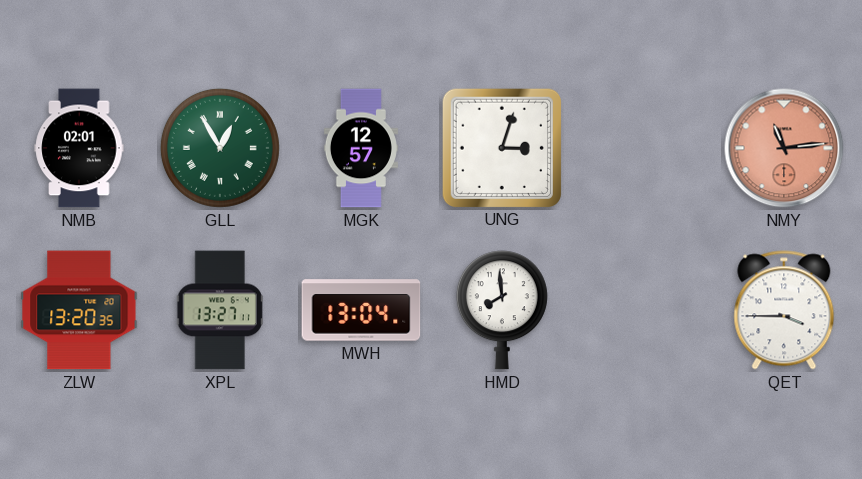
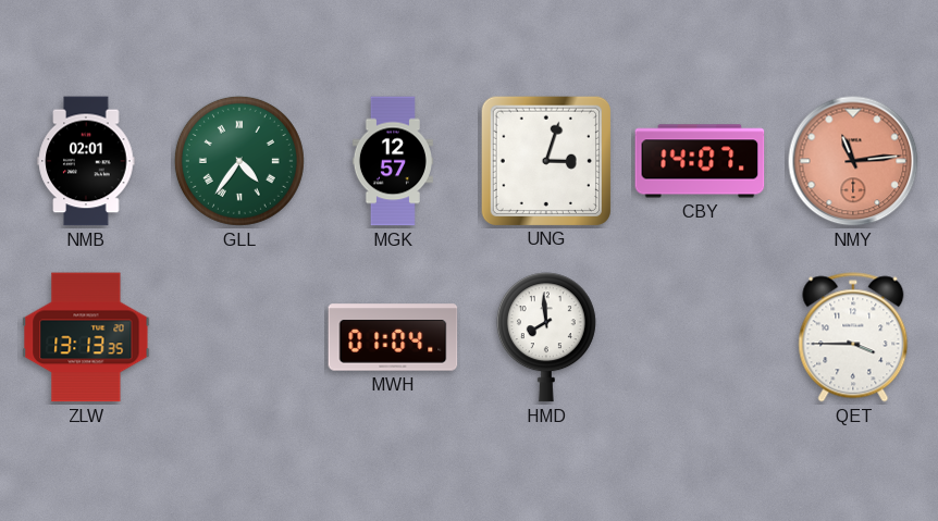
GLL: 12:55 -> 4:36 (239, 161)
CBY: none -> 14:07 (700, 161)
ZLW: 13:20 -> 13:13 (86, 337)
XPL: 13:27 -> none (220, 310)
MWH: 13:04 -> 01:04 (393, 337)
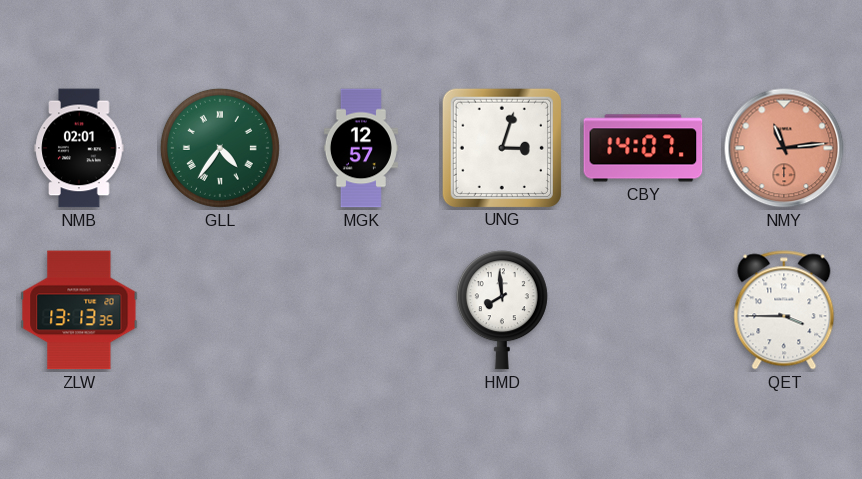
MWH: 01:04 -> none (393, 337)
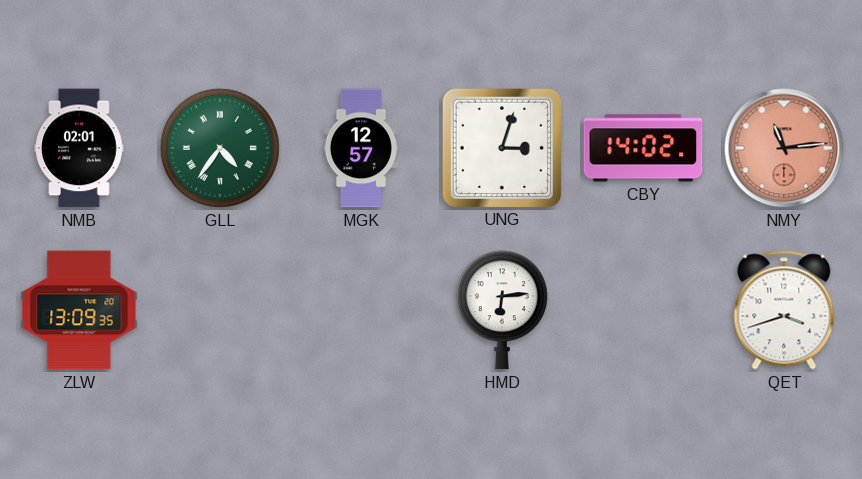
CBY: 14:07 -> 14:02 (643, 148)
ZLW: 13:13 -> 13:09 (79, 310)
HMD: 7:59 -> 6:14 (502, 310)
QET: 3:45 -> 3:42 (784, 310)
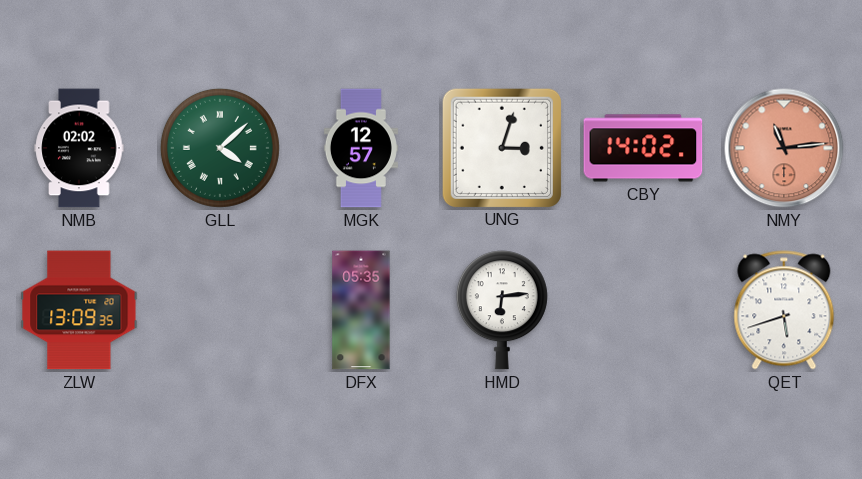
NMB: 02:01 -> 02:02 (79, 148)
GLL: 4:36 -> 4:08 (220, 148)
DFX: none -> 05:35 (361, 310)
QET: 3:42 -> 5:42 (784, 310)
